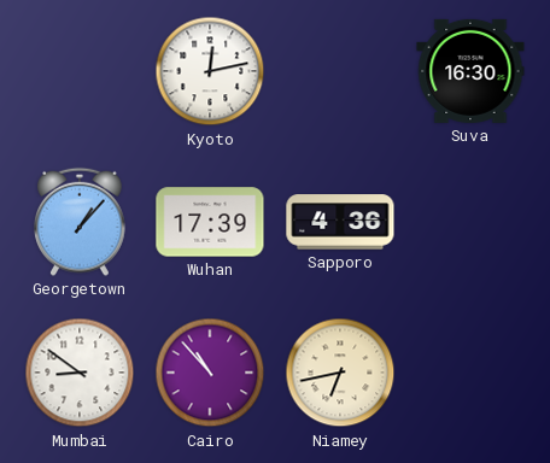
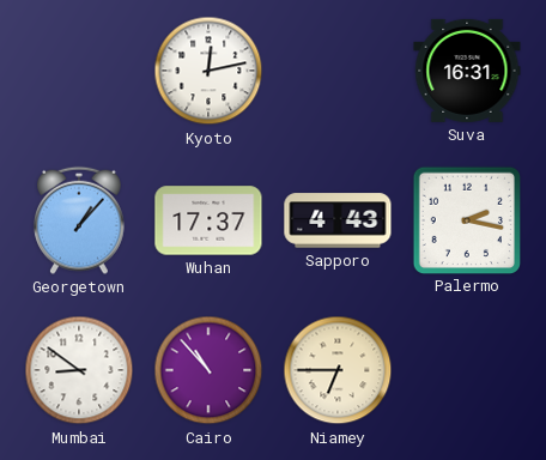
Suva: 16:30 -> 16:31 (467, 71)
Wuhan: 17:39 -> 17:37 (208, 220)
Sapporo: 4:36 -> 4:43 (338, 220)
Palermo: none -> 2:17 (466, 219)
Niamey: 6:43 -> 6:45 (338, 370)
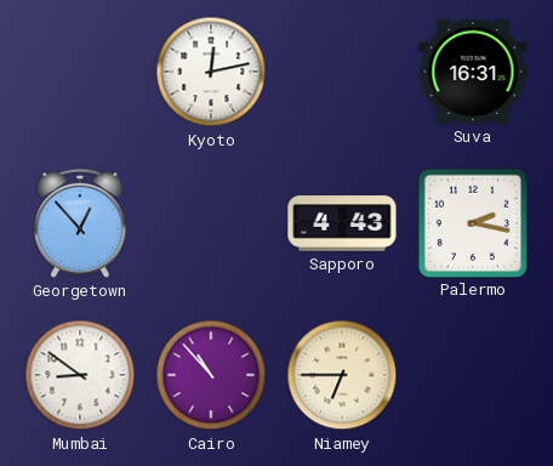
Georgetown: 1:07 -> 12:53 (80, 223)
Wuhan: 17:37 -> none (208, 220)
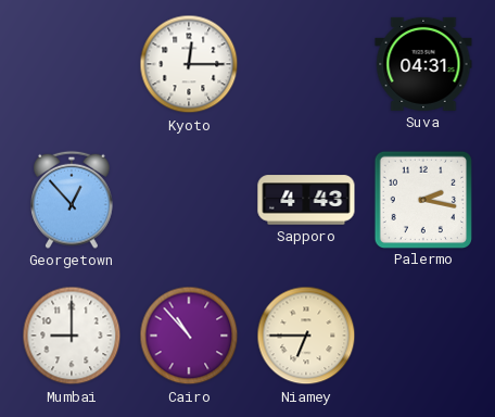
Kyoto: 12:13 -> 12:15 (189, 64)
Suva: 16:31 -> 04:31 (423, 64)
Mumbai: 8:51 -> 9:00 (72, 336)
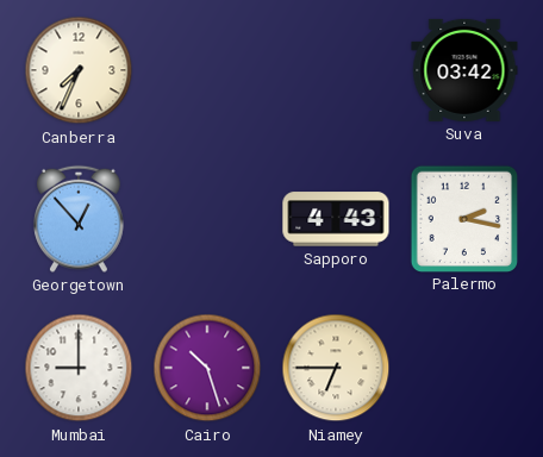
Canberra: none -> 7:34 (79, 70)
Kyoto: 12:15 -> none (189, 64)
Suva: 04:31 -> 03:42 (464, 70)
Cairo: 10:53 -> 10:27 (207, 368)
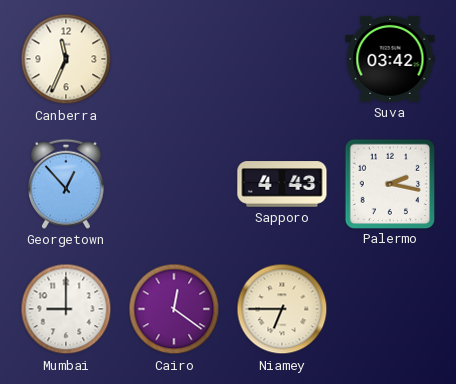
Canberra: 7:34 -> 11:34 (66, 59)
Cairo: 10:27 -> 12:21 (174, 309)
